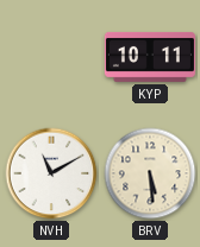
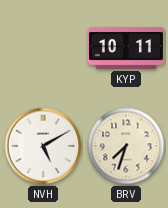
NVH: 11:10 -> 5:10 (43, 146)
BRV: 5:29 -> 7:33 (126, 146)
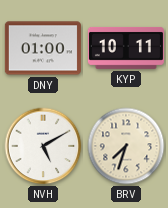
DNY: none -> 01:00 (43, 48)
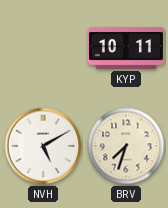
DNY: 01:00 -> none (43, 48)
